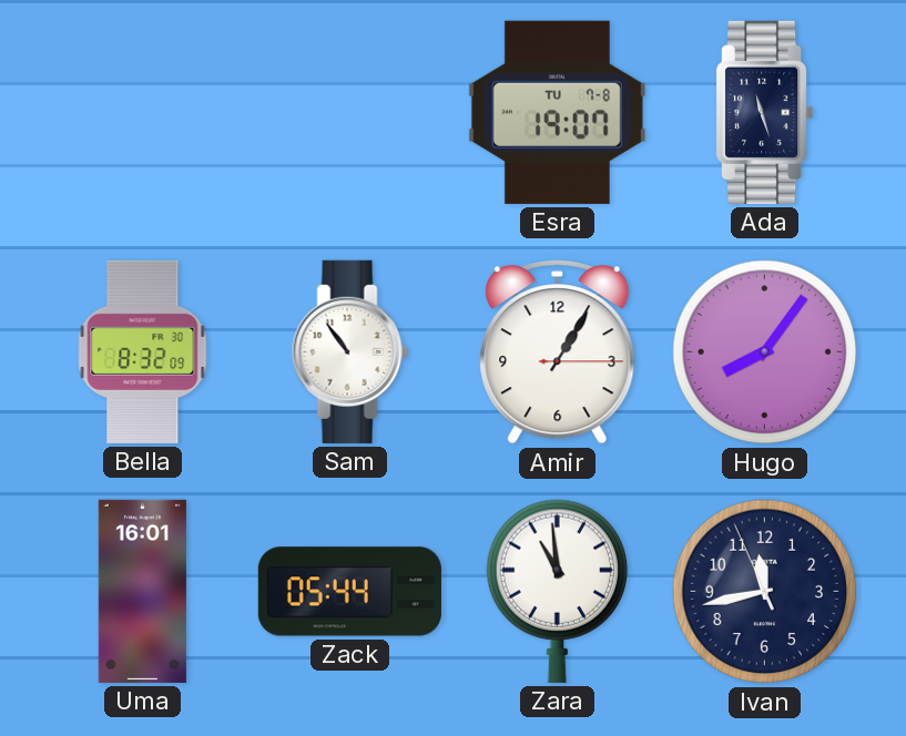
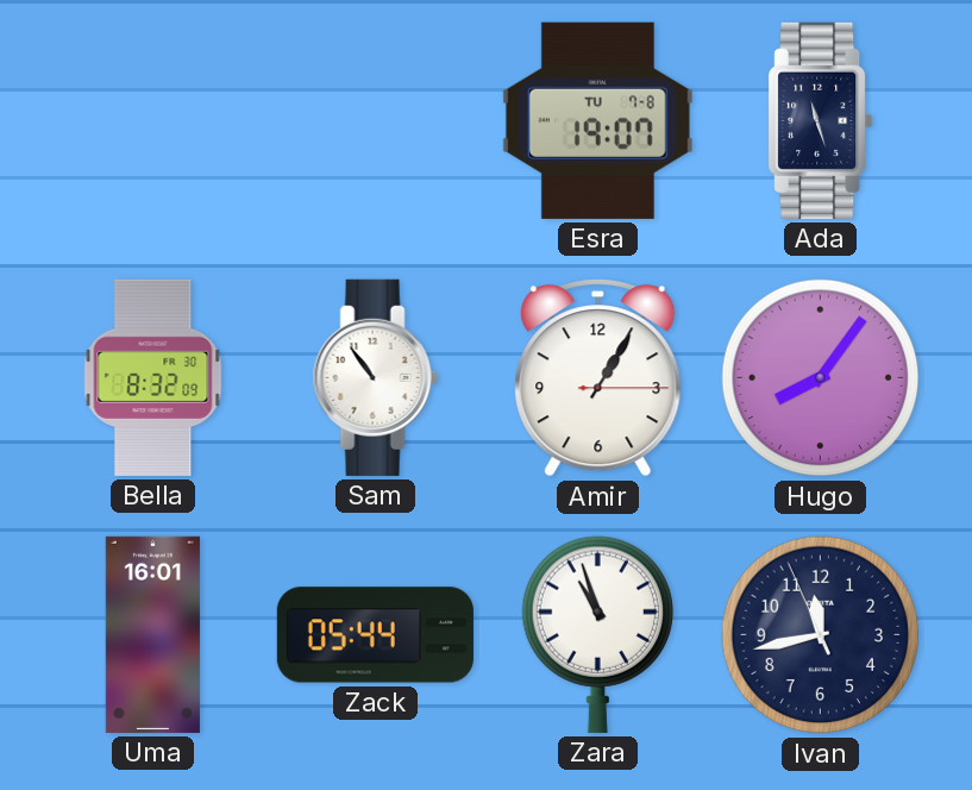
Zara: 10:59 -> 10:57 (597, 634)
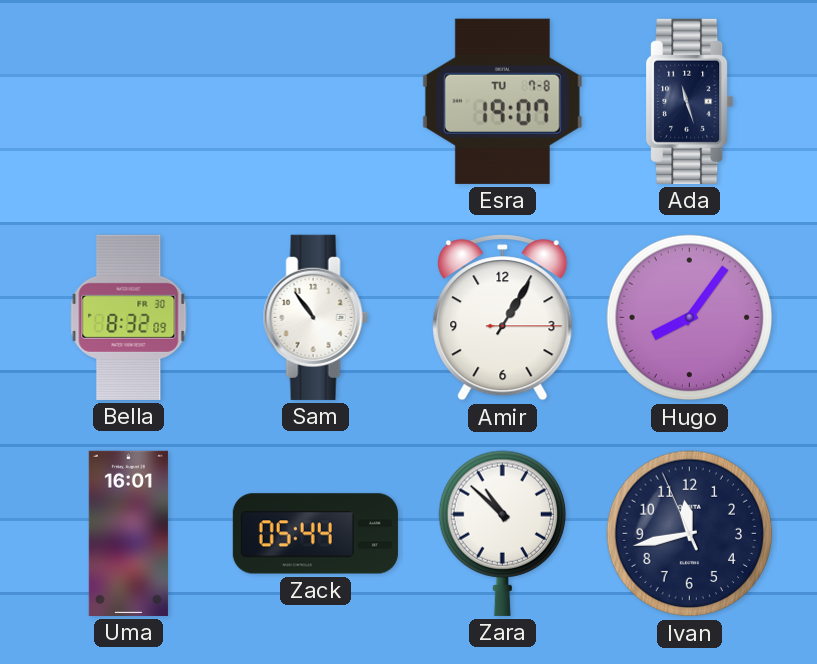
Zara: 10:57 -> 10:52 (502, 533)
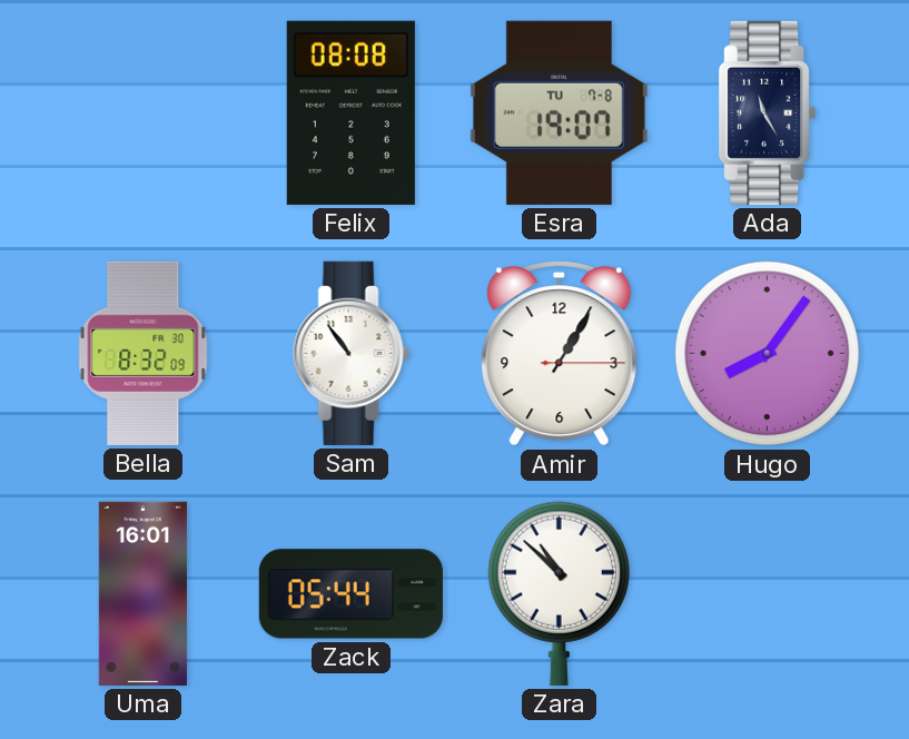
Felix: none -> 08:08 (350, 112)
Ada: 11:27 -> 11:25 (768, 112)
Ivan: 11:42 -> none (690, 534)
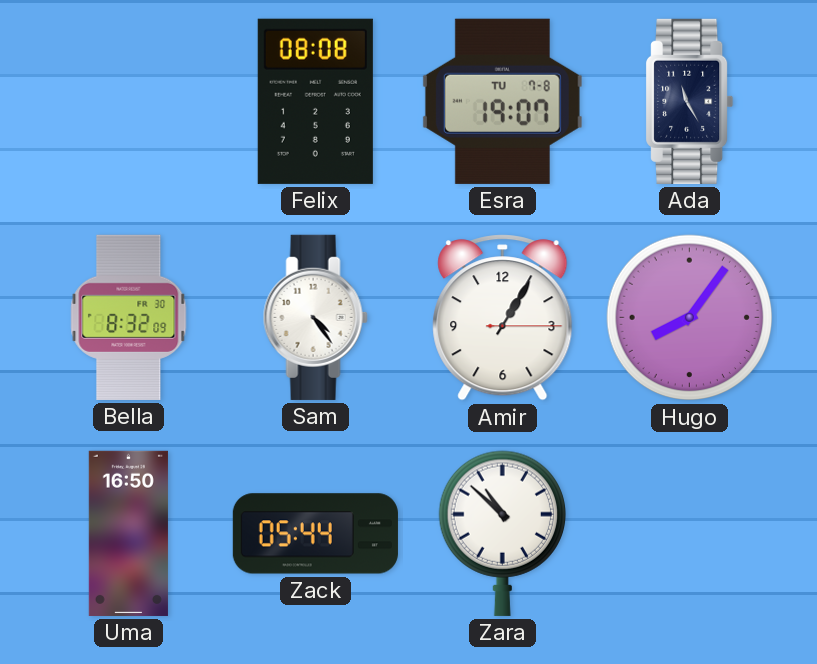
Sam: 10:54 -> 4:24 (315, 317)
Uma: 16:01 -> 16:50 (128, 533)
